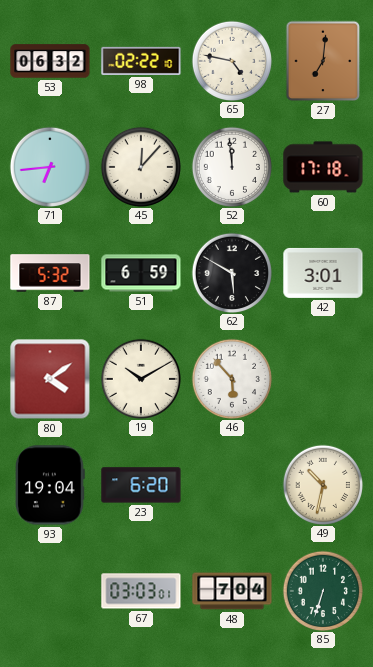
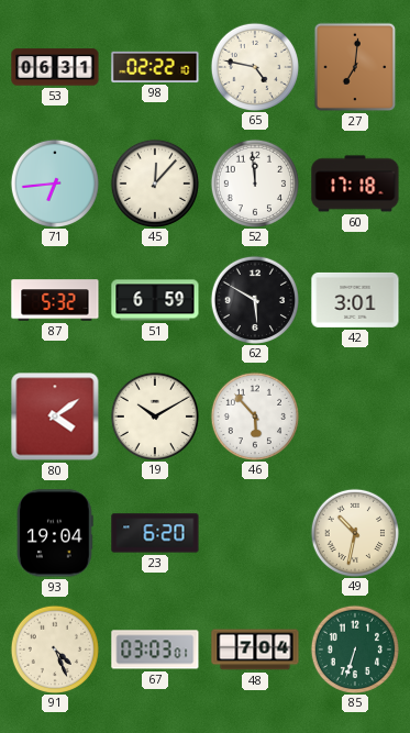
53: 06:32 -> 06:31 (55, 67)
91: none -> 4:26 (54, 648)
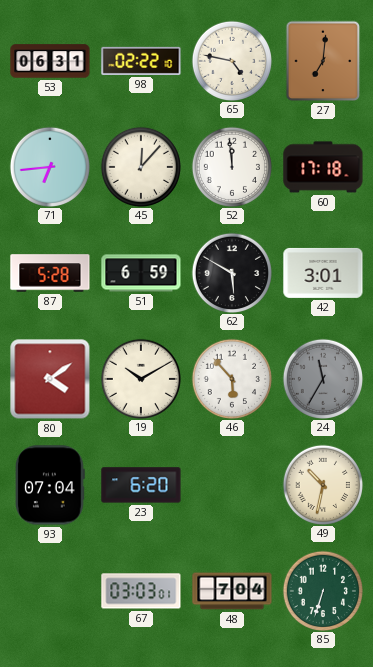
87: 5:32 -> 5:28 (50, 273)
24: none -> 11:35 (322, 378)
93: 19:04 -> 07:04 (50, 485)
91: 4:26 -> none (54, 648)
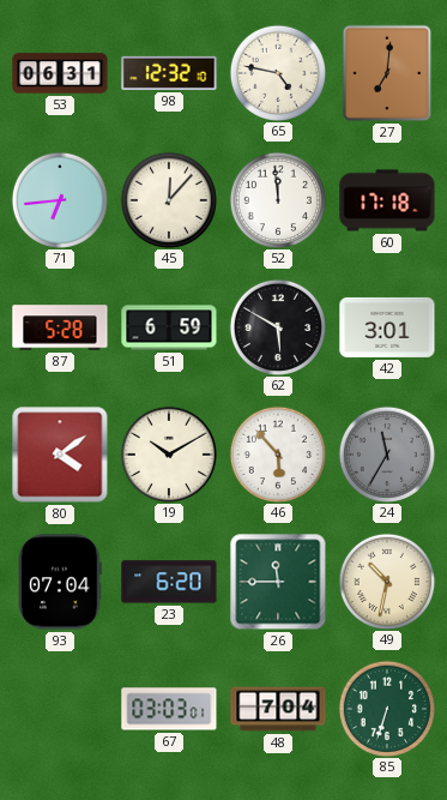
98: 02:22 -> 12:32 (169, 73)
26: none -> 11:45 (278, 582)
